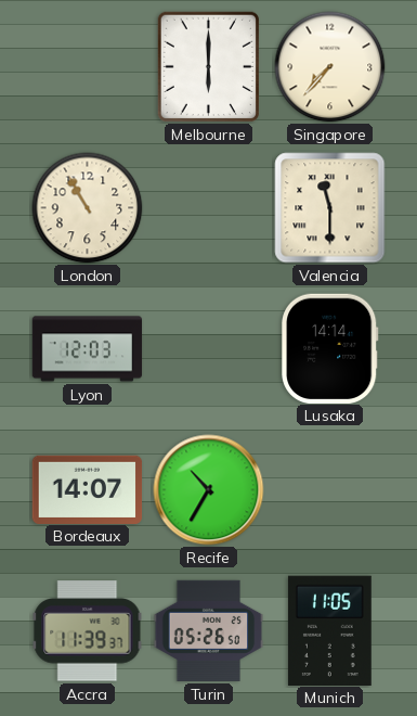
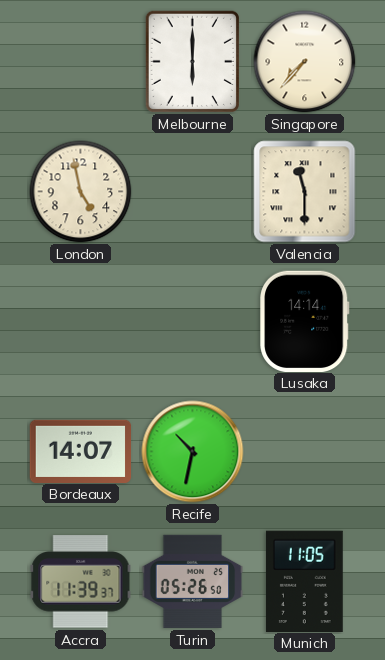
London: 10:55 -> 4:58 (81, 192)
Lyon: 12:03 -> none (88, 349)
Recife: 10:35 -> 10:32 (193, 452)
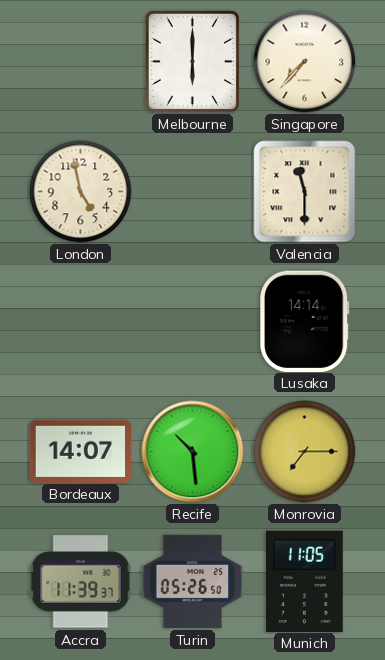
Recife: 10:32 -> 10:29 (193, 452)
Monrovia: none -> 7:15 (305, 452)
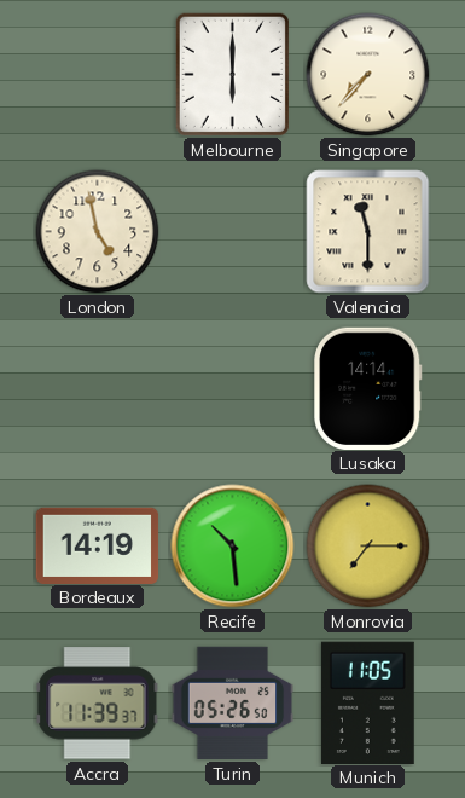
Bordeaux: 14:07 -> 14:19 (98, 545)
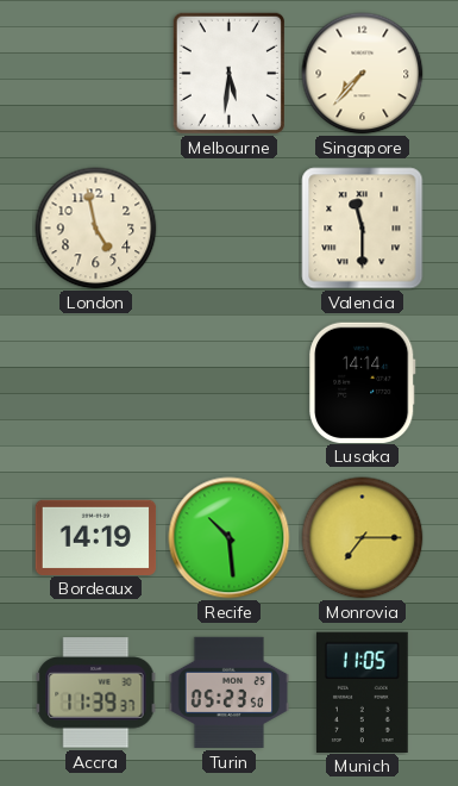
Melbourne: 6:00 -> 5:31 (228, 73)
Turin: 05:26 -> 05:23 (230, 692)
